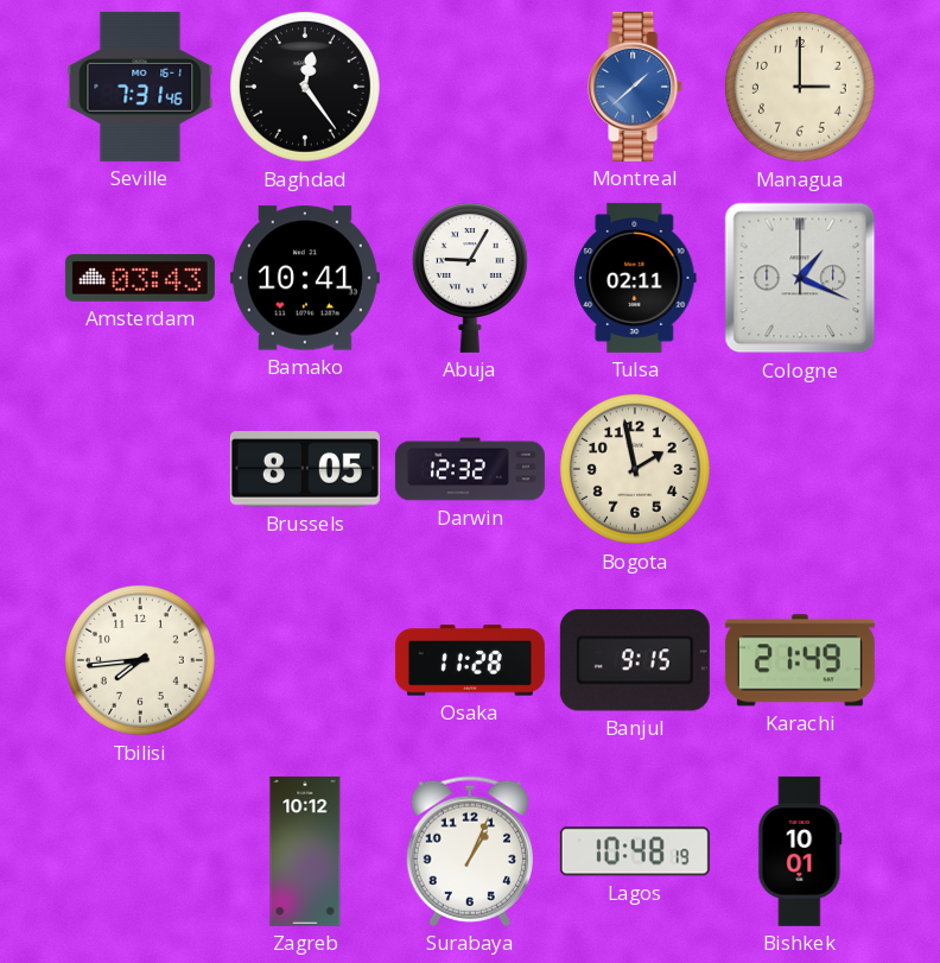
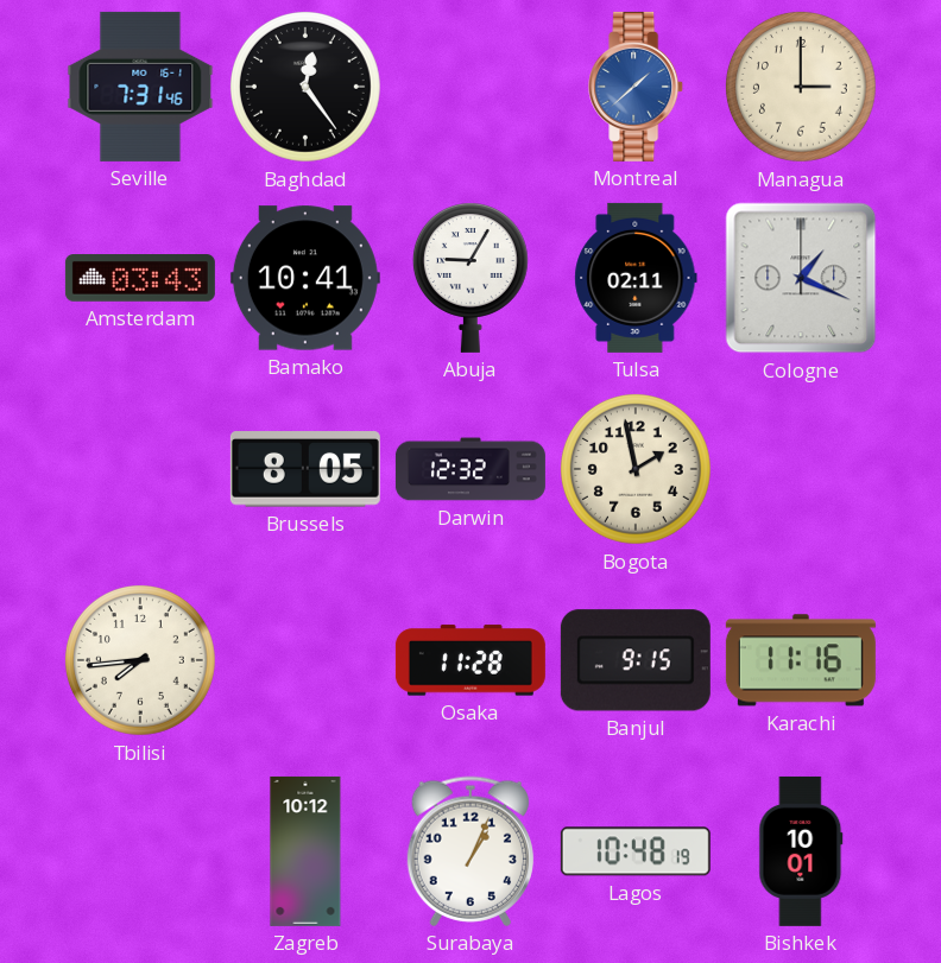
Karachi: 21:49 -> 11:16 (801, 660)
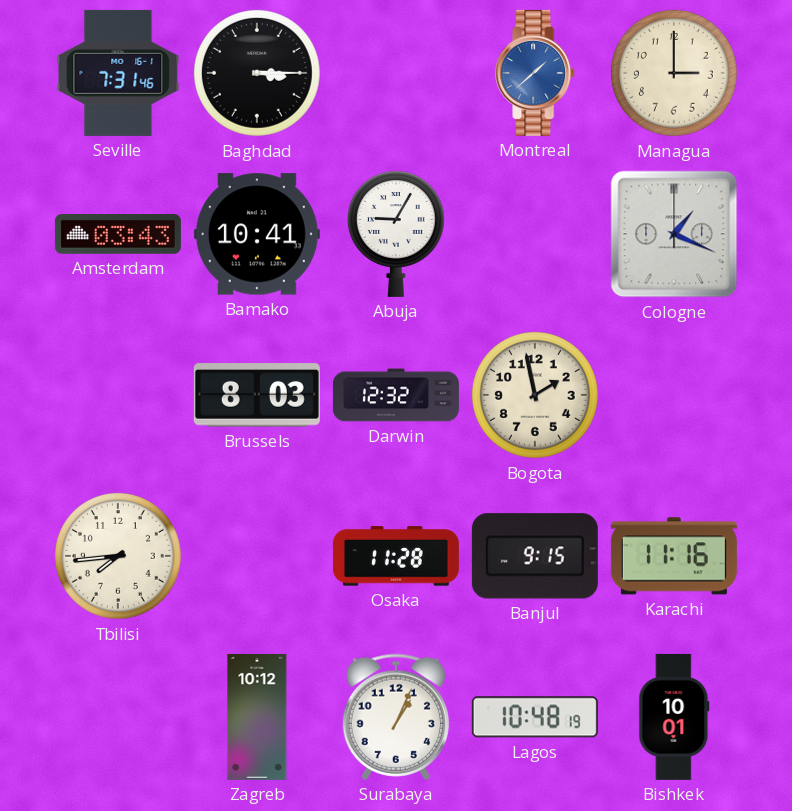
Baghdad: 12:24 -> 3:15 (257, 73)
Tulsa: 02:11 -> none (636, 278)
Brussels: 8:05 -> 8:03 (257, 395)
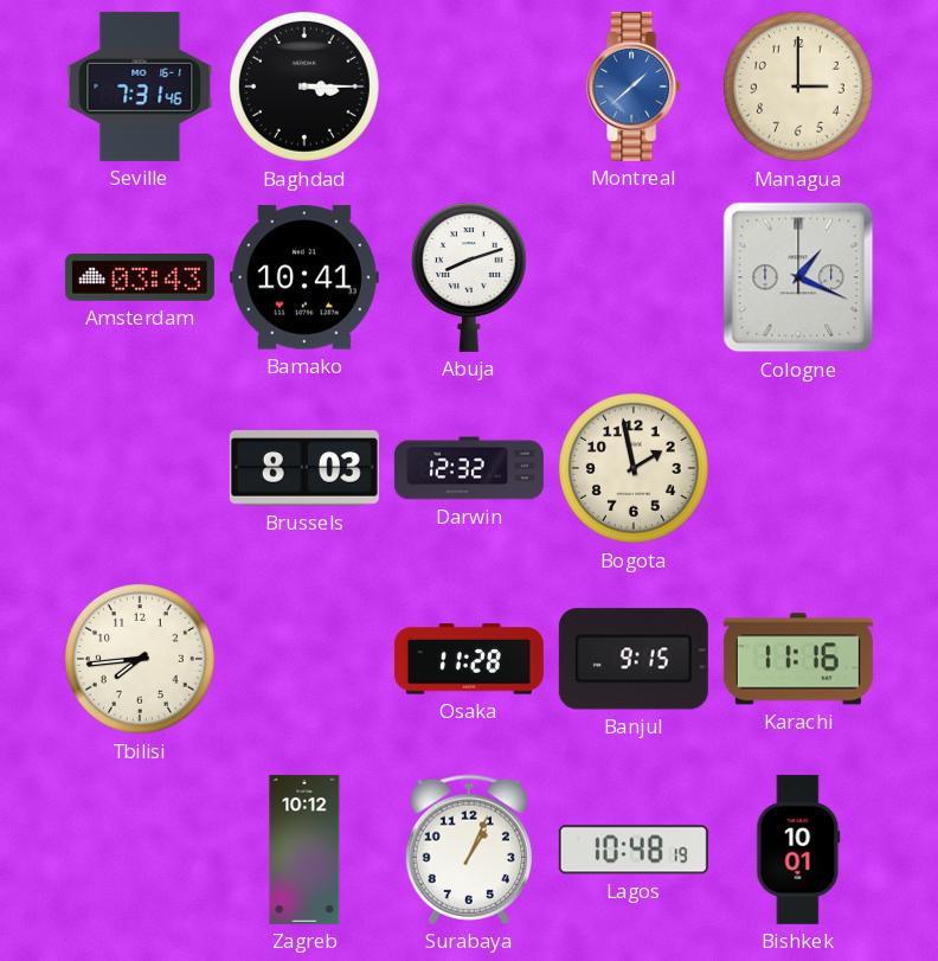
Abuja: 9:05 -> 8:12 (469, 277)
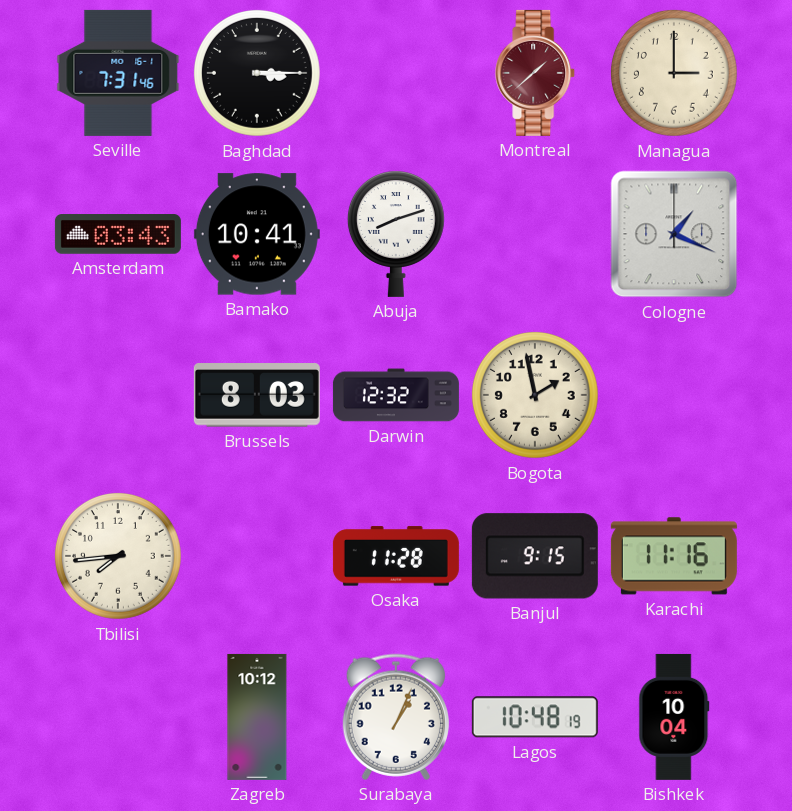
Montreal dial: blue -> burgundy (536, 73)
Bishkek: 10:01 -> 10:04 (674, 717)
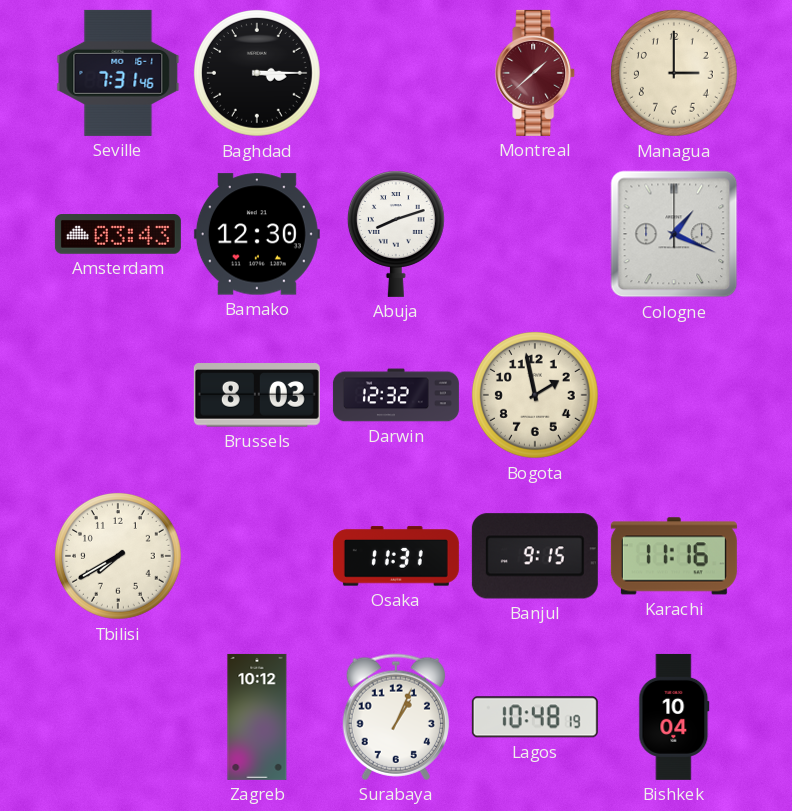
Bamako: 10:41 -> 12:30 (257, 234)
Tbilisi: 7:44 -> 7:40 (118, 556)
Osaka: 11:28 -> 11:31 (396, 556)
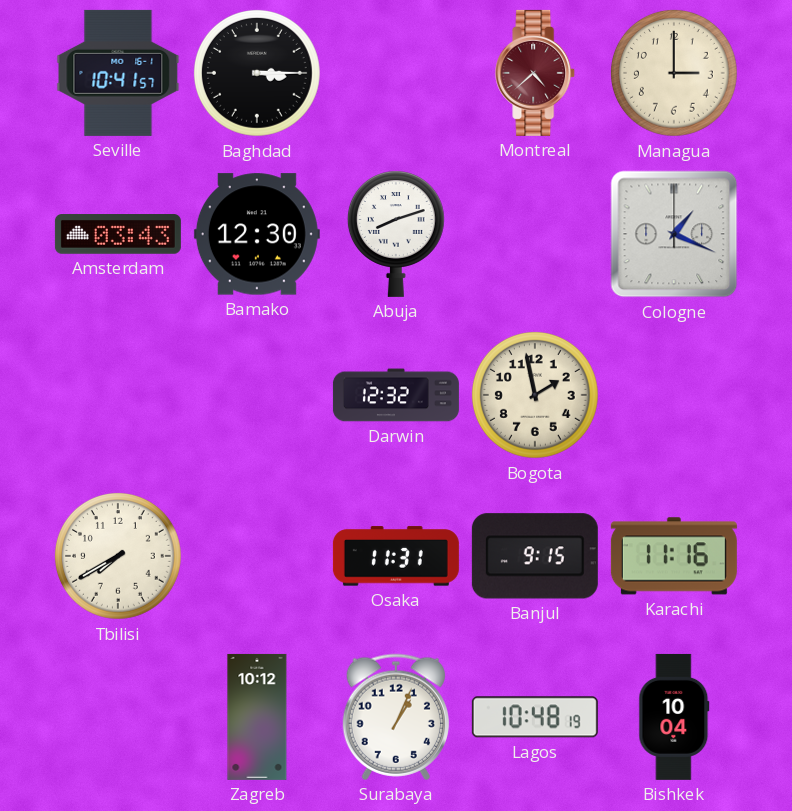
Seville: 7:31 -> 10:41 (118, 73)
Montreal: 1:38 -> 4:38 (536, 73)
Brussels: 8:03 -> none (257, 395)
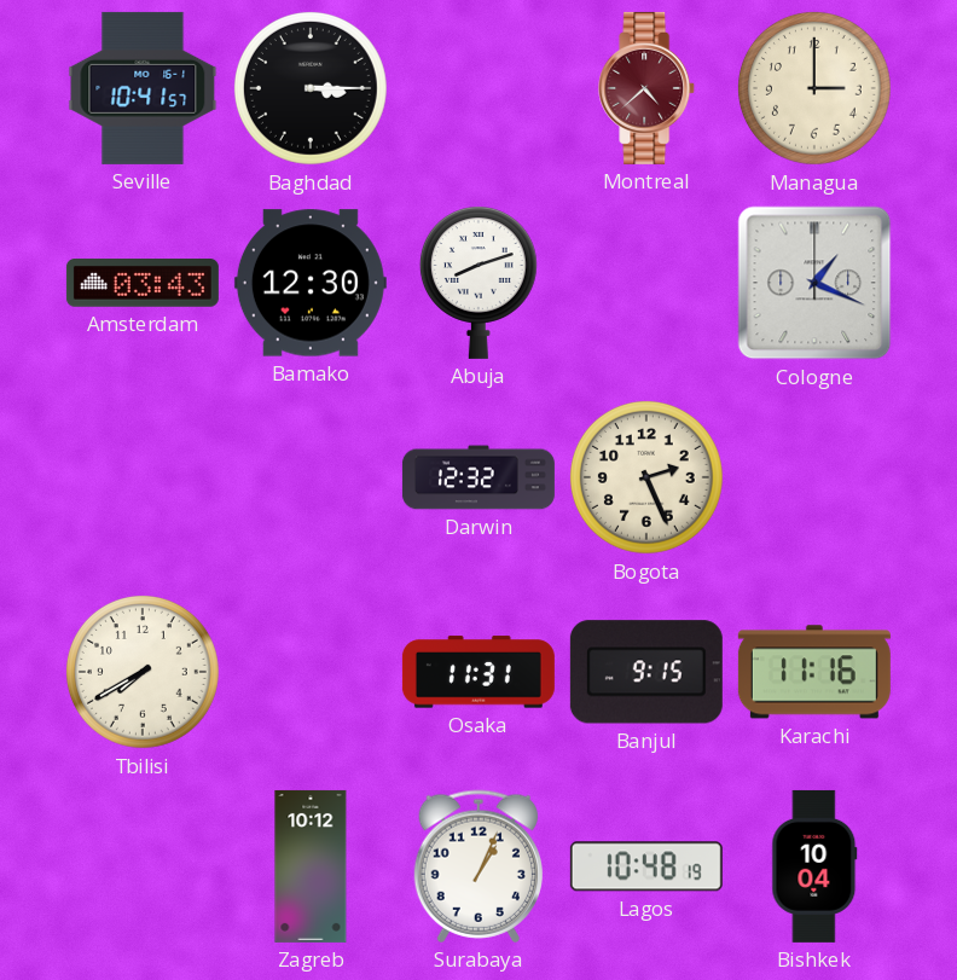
Bogota: 1:58 -> 2:26 (646, 477)
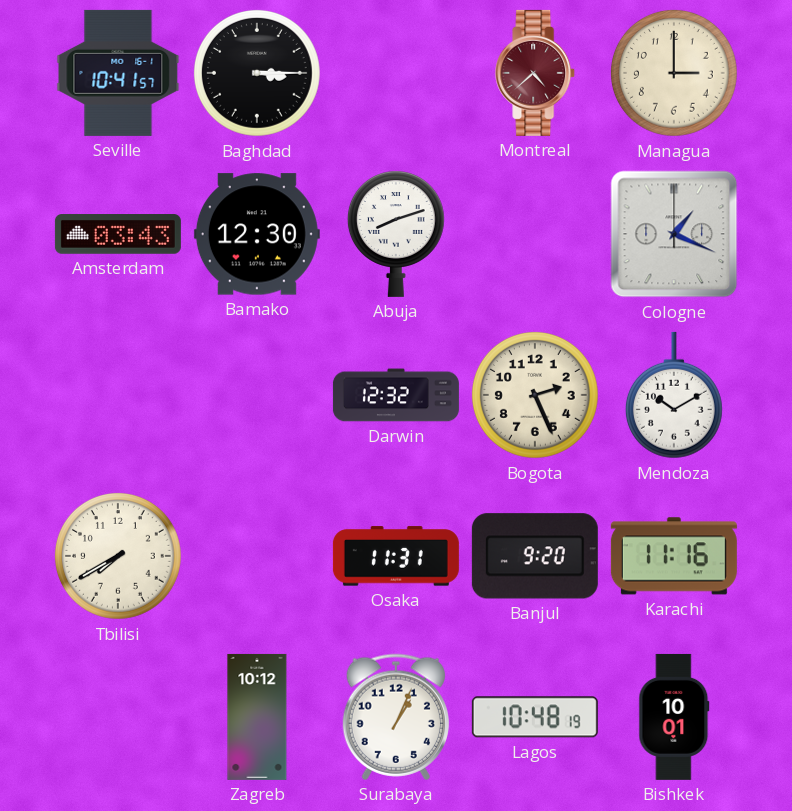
Mendoza: none -> 10:10 (674, 395)
Banjul: 9:15 -> 9:20 (535, 556)
Bishkek: 10:04 -> 10:01 (674, 717)
